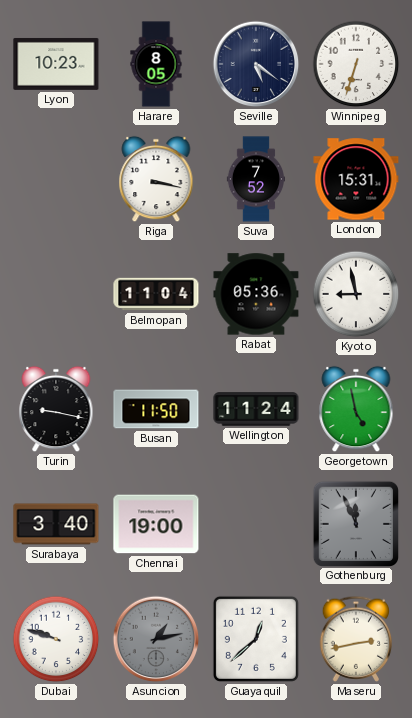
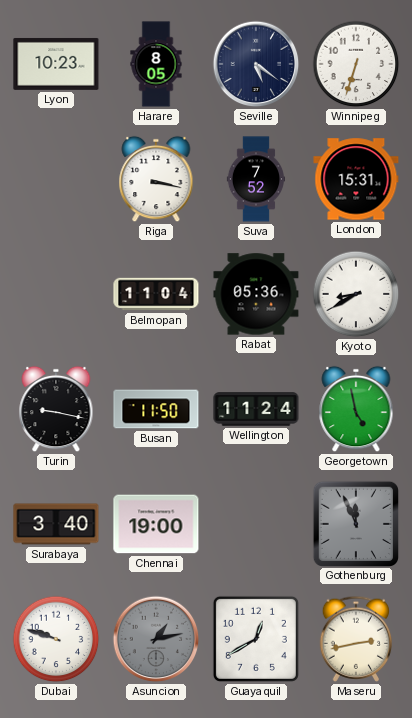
Kyoto: 8:58 -> 8:40 (356, 294)
Guayaquil: 12:38 -> 12:40 (256, 639)
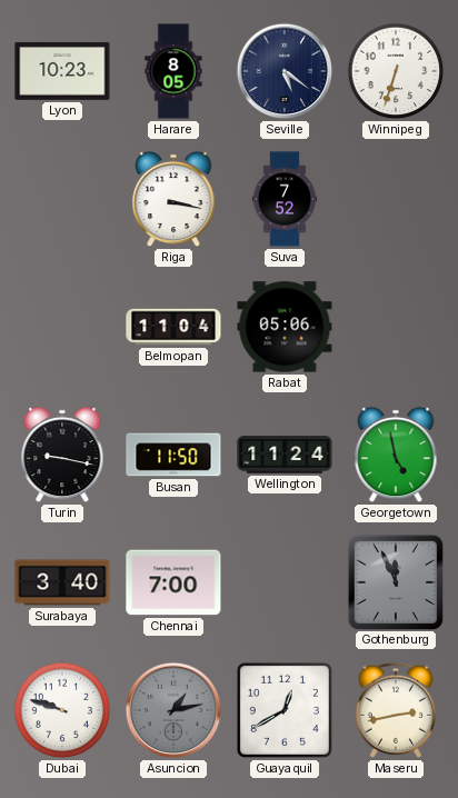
London: 15:31 -> none (356, 179)
Rabat: 05:36 -> 05:06 (285, 327)
Kyoto: 8:40 -> none (356, 294)
Chennai: 19:00 -> 7:00 (173, 582)
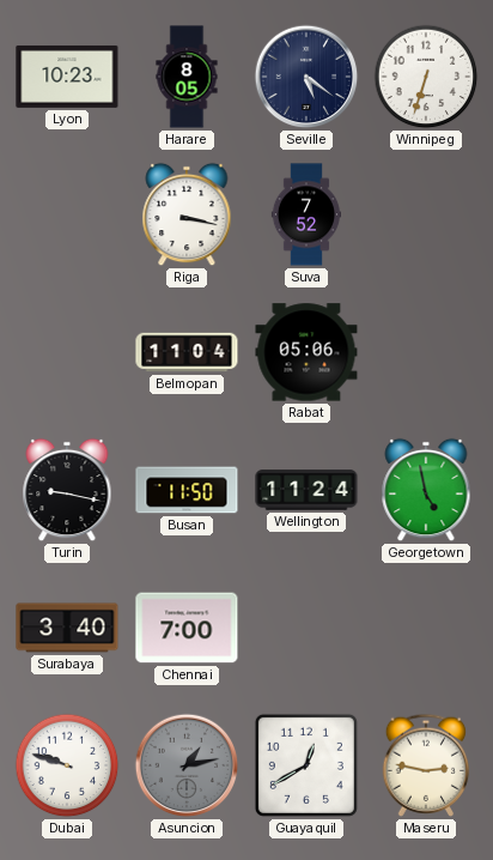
Gothenburg: 11:56 -> none (395, 581)
Maseru: 2:43 -> 2:47 (426, 765)
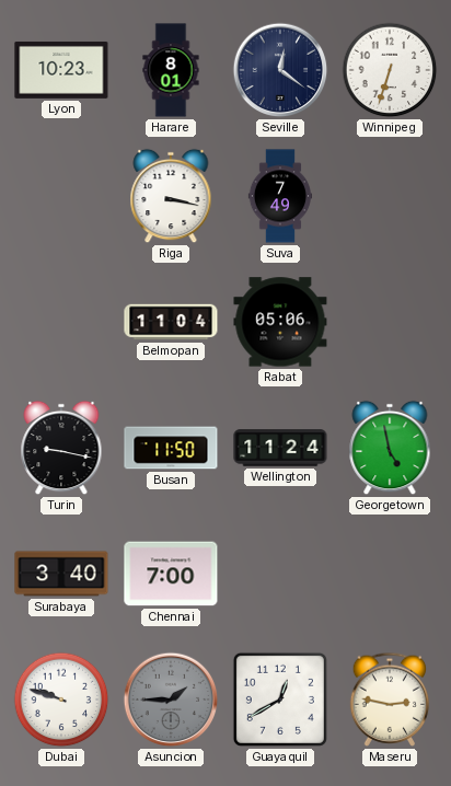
Harare: 8:05 -> 8:01 (171, 70)
Seville: 5:21 -> 12:21 (280, 70)
Suva: 7:52 -> 7:49 (279, 196)
Asuncion: 1:13 -> 1:45 (171, 700)
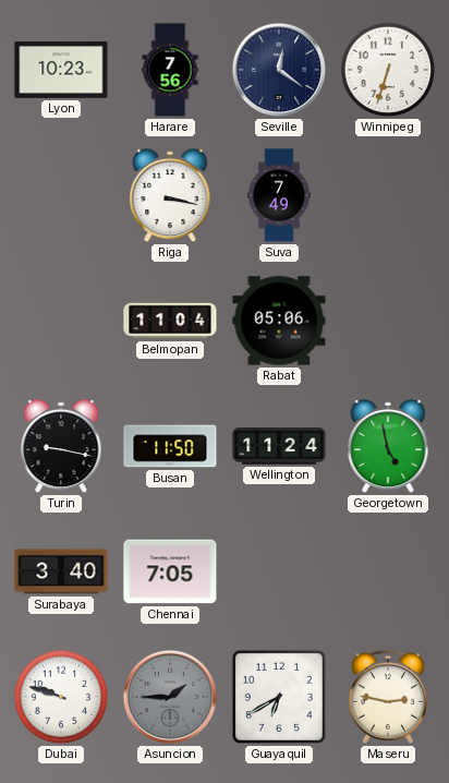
Harare: 8:01 -> 7:56 (170, 70)
Chennai: 7:00 -> 7:05 (170, 571)
Guayaquil: 12:40 -> 6:40 (279, 697)
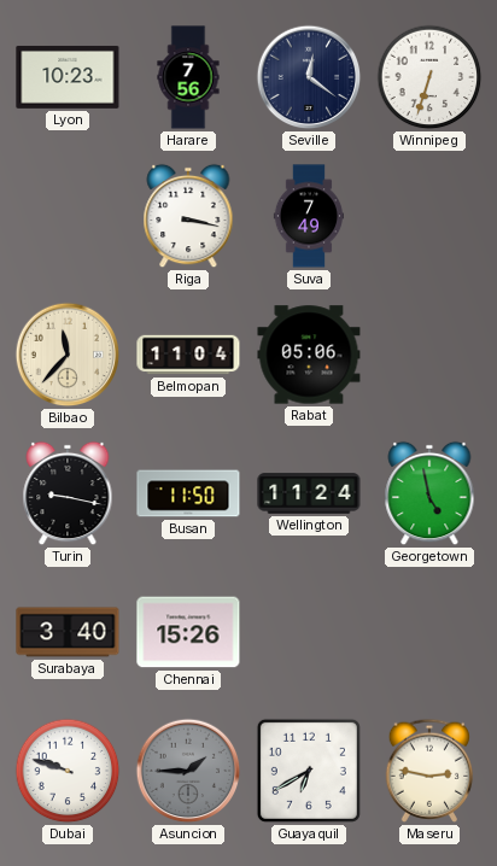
Bilbao: none -> 11:37 (68, 355)
Chennai: 7:05 -> 15:26 (188, 632)
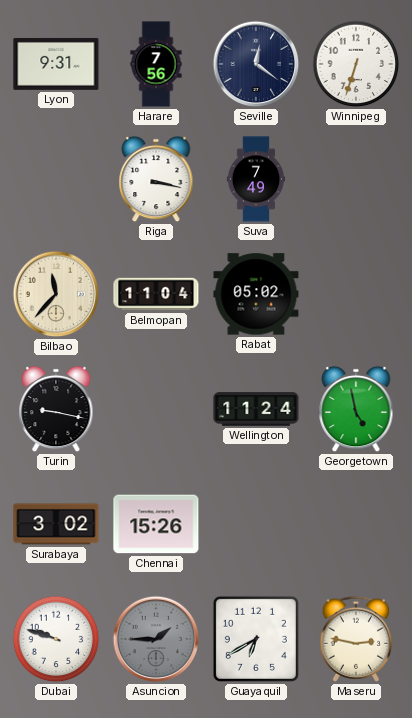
Lyon: 10:23 -> 9:31 (56, 64)
Rabat: 05:06 -> 05:02 (256, 294)
Busan: 11:50 -> none (188, 493)
Surabaya: 3:40 -> 3:02 (56, 524)
